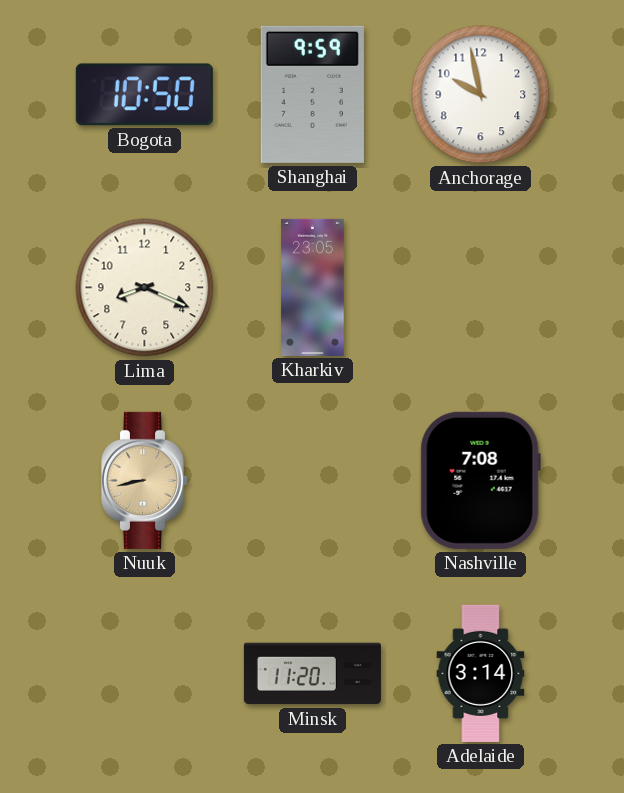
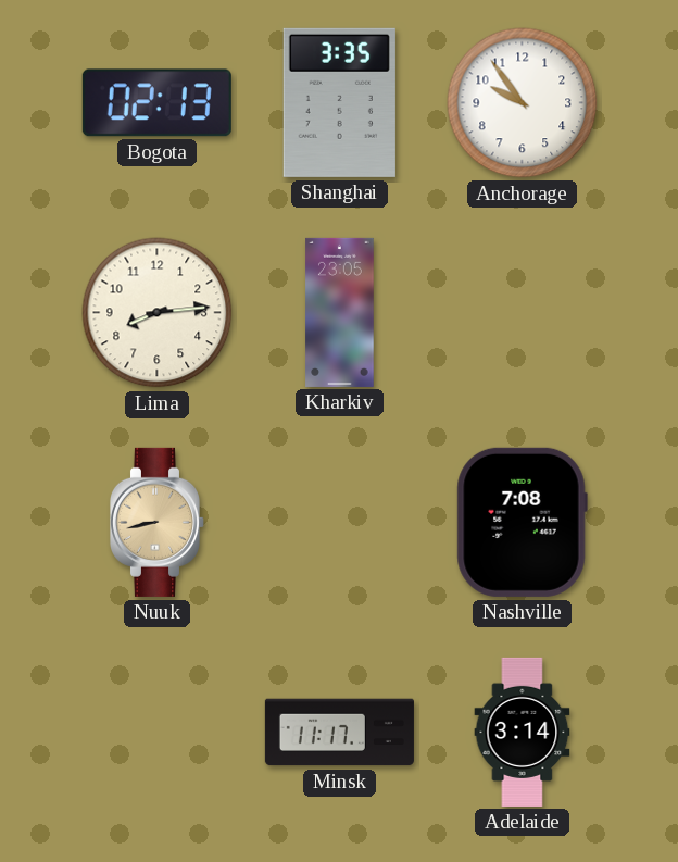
Bogota: 10:50 -> 02:13 (156, 103)
Shanghai: 9:59 -> 3:35 (339, 102)
Anchorage: 9:58 -> 9:54 (523, 103)
Lima: 8:19 -> 8:14 (158, 313)
Minsk: 11:20 -> 11:17 (339, 733)
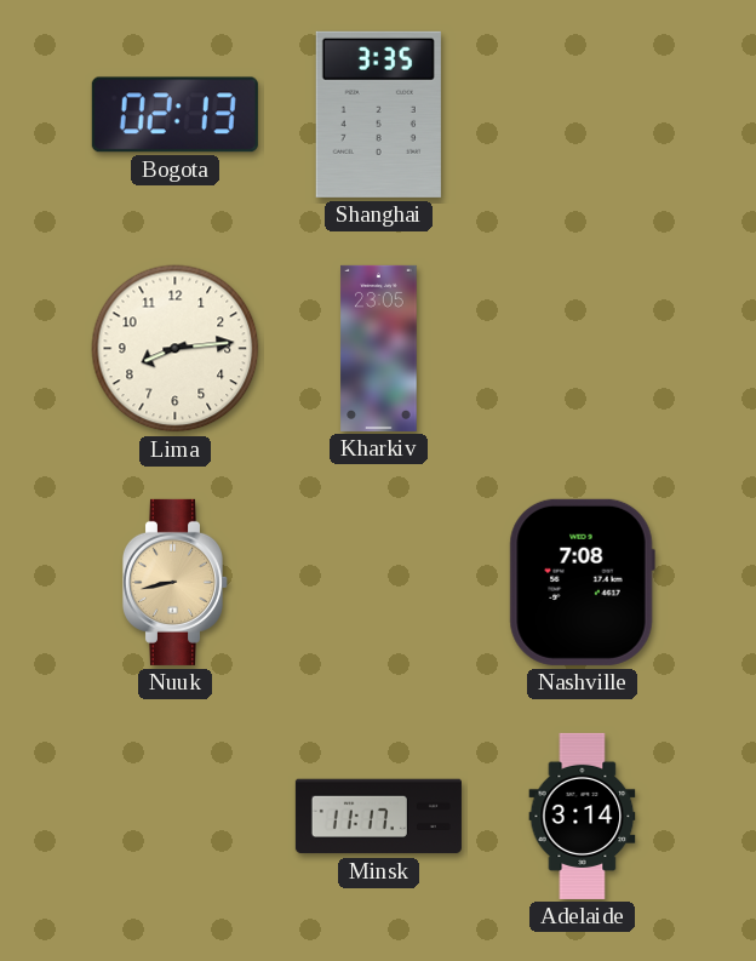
Anchorage: 9:54 -> none (523, 103)
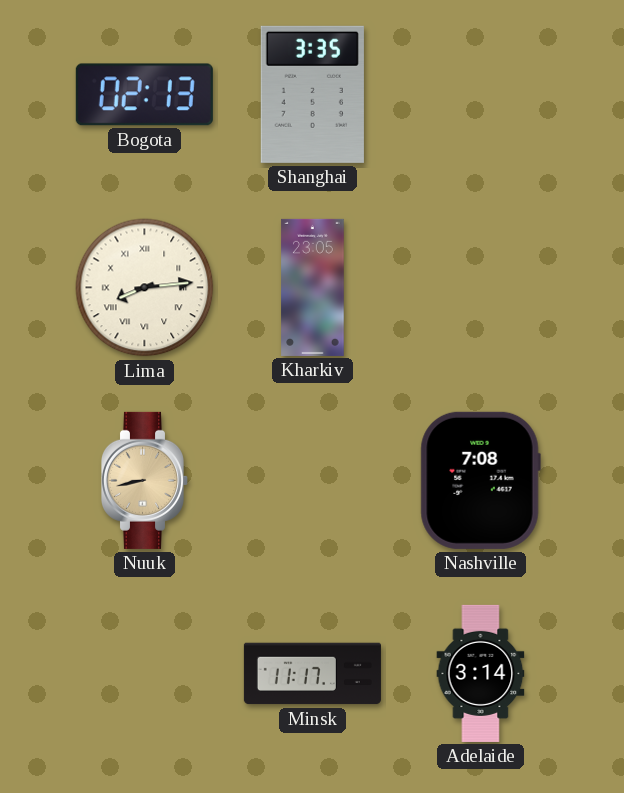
Lima numerals: Arabic -> Roman (145, 288)
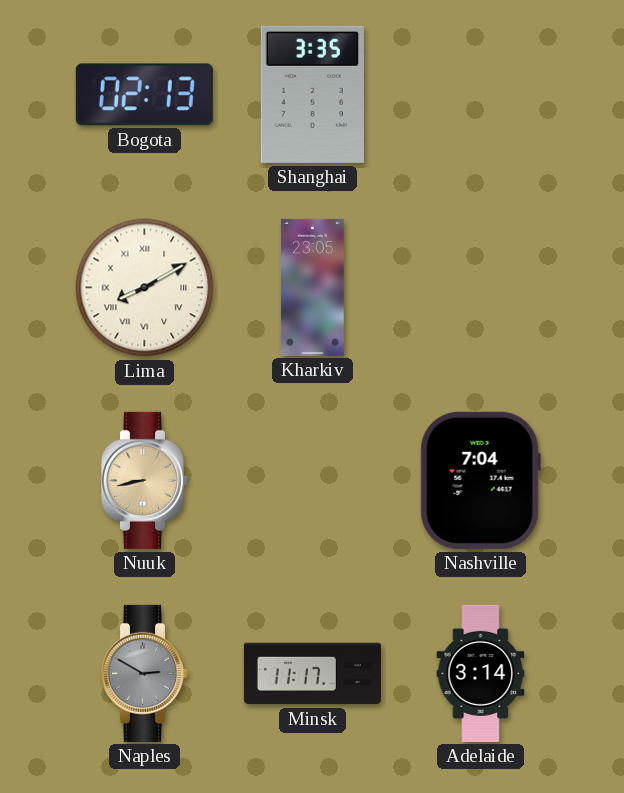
Lima: 8:14 -> 8:10 (145, 288)
Nashville: 7:08 -> 7:04 (480, 480)
Naples: none -> 2:50 (144, 673)
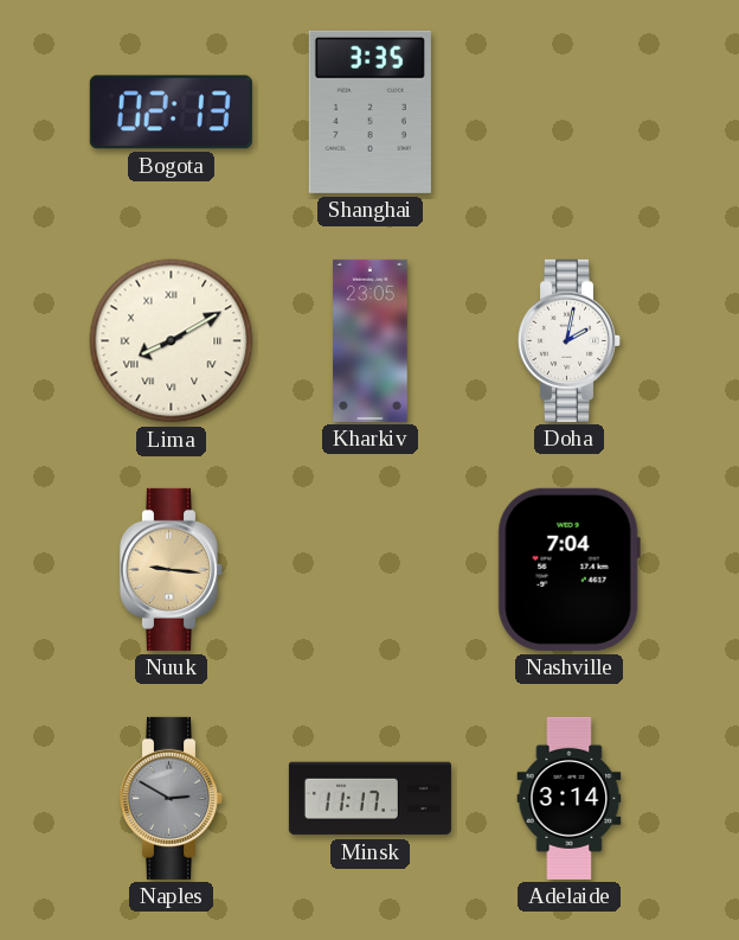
Doha: none -> 2:02 (568, 340)
Nuuk: 8:43 -> 9:16 (171, 569)
